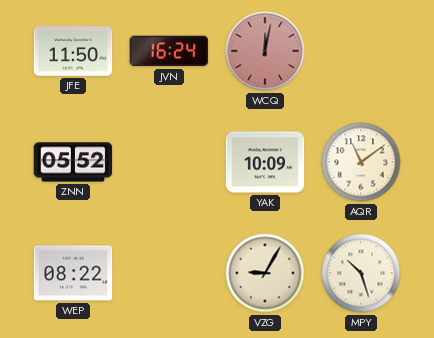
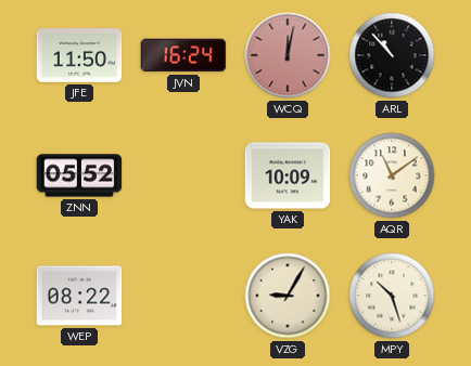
ARL: none -> 10:53 (392, 55)
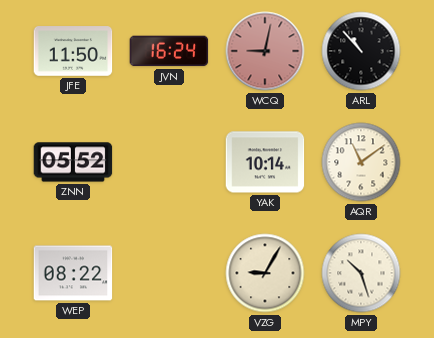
WCQ: 12:02 -> 9:02 (265, 51)
YAK: 10:09 -> 10:14 (265, 162)
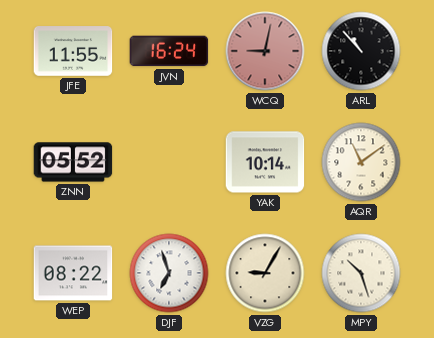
JFE: 11:50 -> 11:55 (73, 51)
DJF: none -> 6:57 (169, 273)
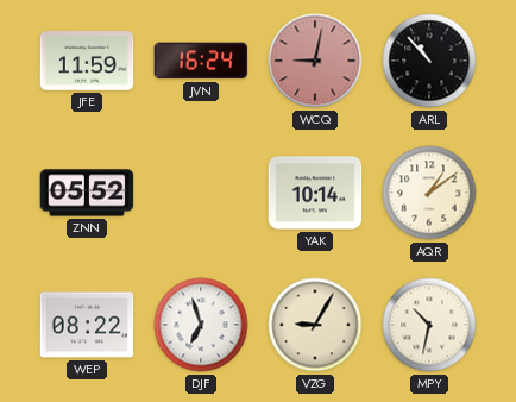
JFE: 11:55 -> 11:59 (87, 61)
AQR: 11:09 -> 1:09 (429, 193)
MPY: 10:27 -> 10:32 (429, 325)
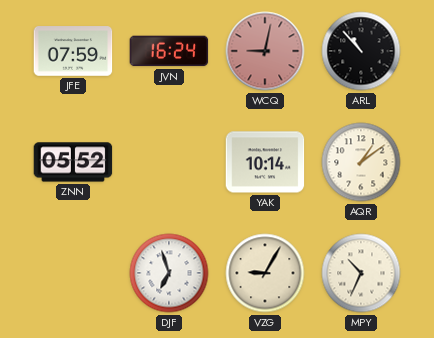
JFE: 11:59 -> 07:59 (73, 51)
WEP: 08:22 -> none (87, 325)
MPY: 10:32 -> 10:34 (361, 273)
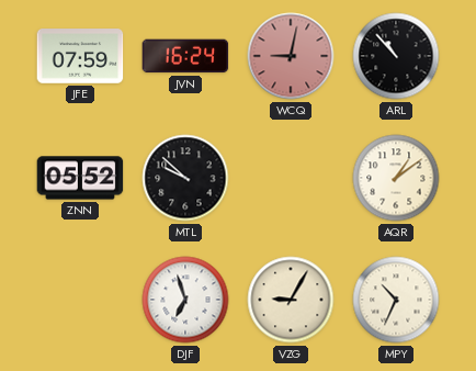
MTL: none -> 9:52 (185, 178)
YAK: 10:14 -> none (265, 162)
